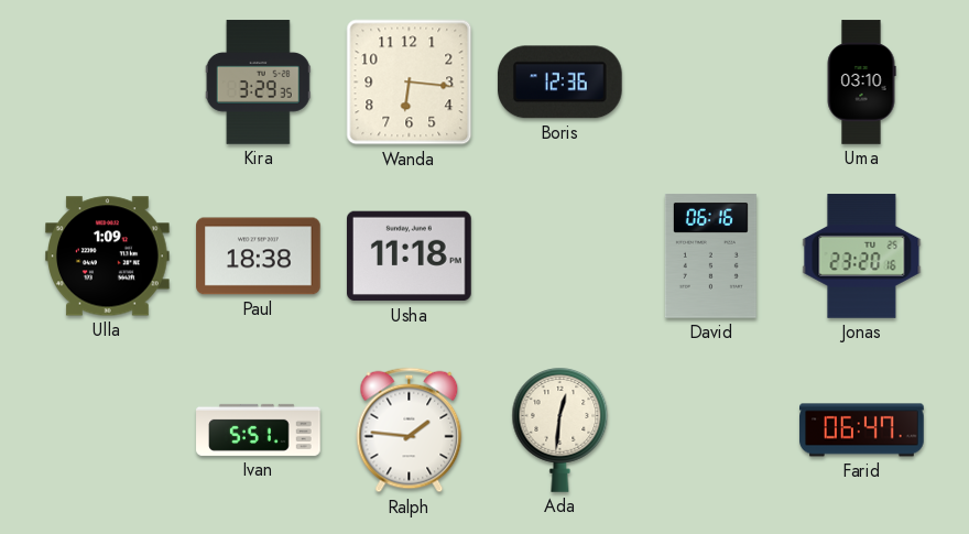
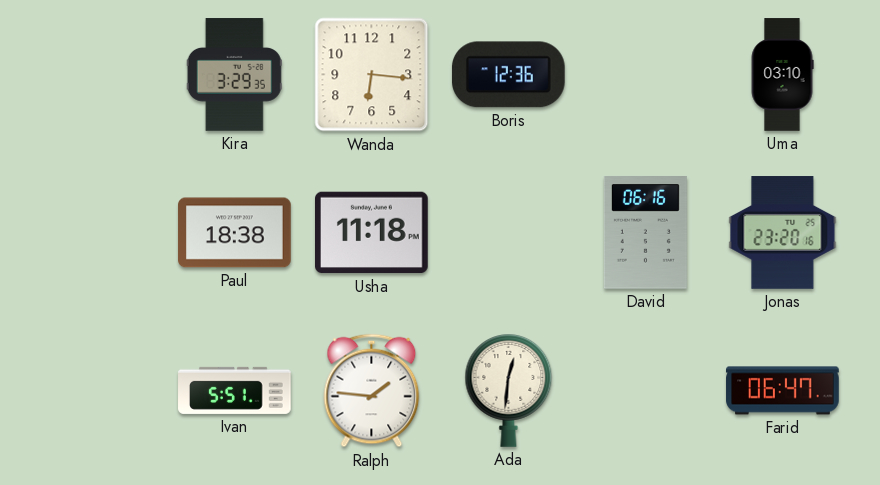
Ulla: 1:09 -> none (108, 257)
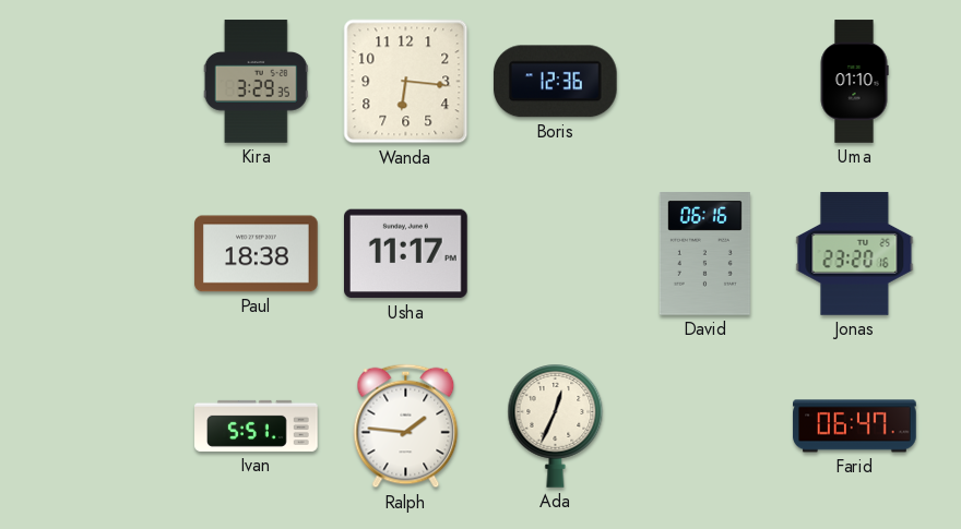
Uma: 03:10 -> 01:10 (854, 82)
Usha: 11:18 -> 11:17 (406, 254)
Ada: 12:31 -> 12:34 (556, 426)
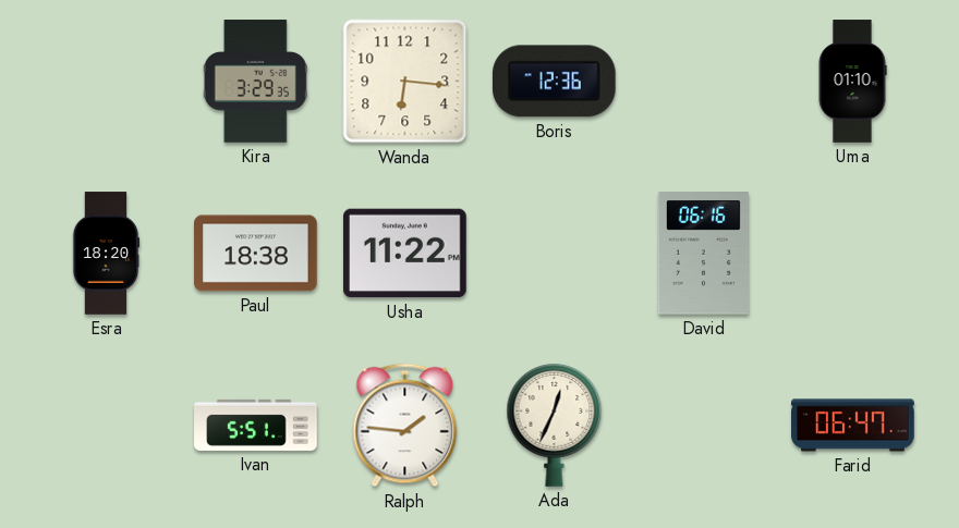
Esra: none -> 18:20 (106, 254)
Usha: 11:17 -> 11:22 (405, 254)
Jonas: 23:20 -> none (855, 254)
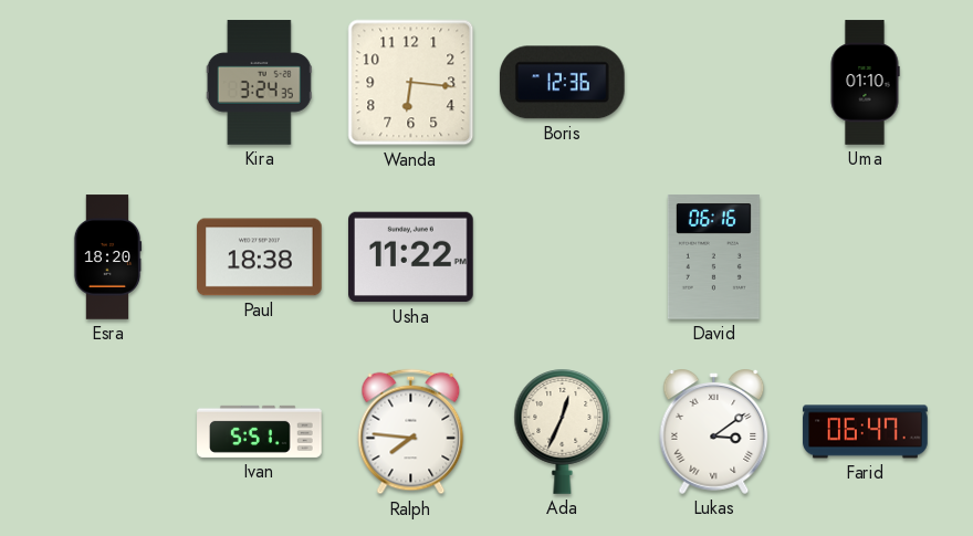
Kira: 3:29 -> 3:24 (259, 83)
Ralph: 1:46 -> 7:46 (411, 432)
Lukas: none -> 3:09 (714, 431)
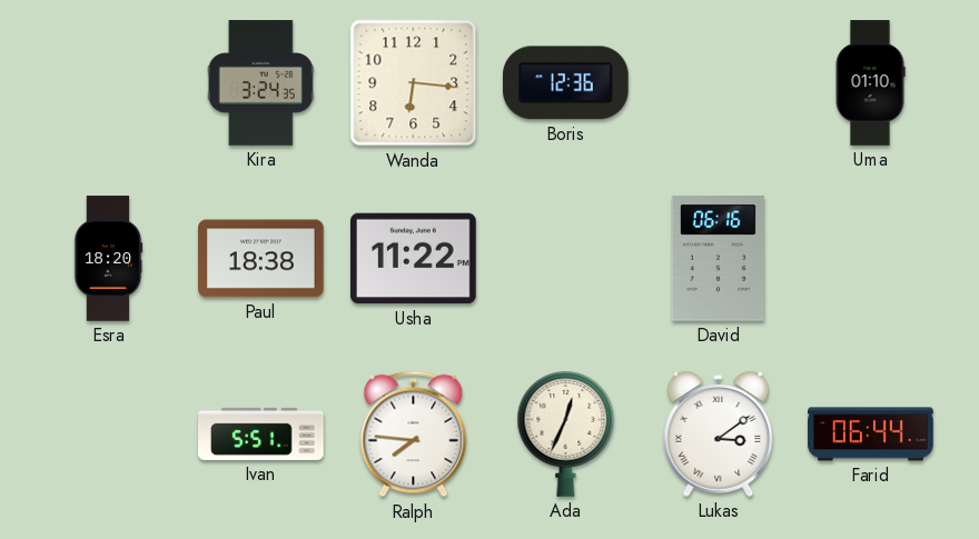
Farid: 06:47 -> 06:44 (871, 435)
